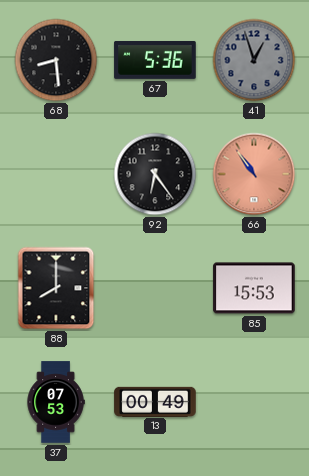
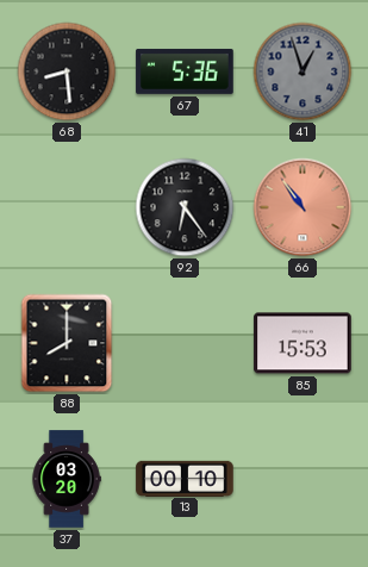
37: 07:53 -> 03:20 (67, 479)
13: 00:49 -> 00:10 (185, 478)
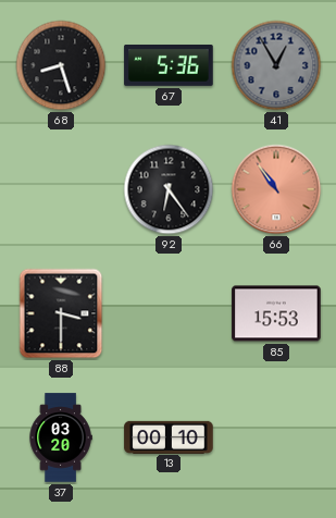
68: 8:29 -> 8:27 (61, 65)
41: 12:57 -> 12:55 (276, 65)
88: 8:00 -> 3:30 (61, 313)
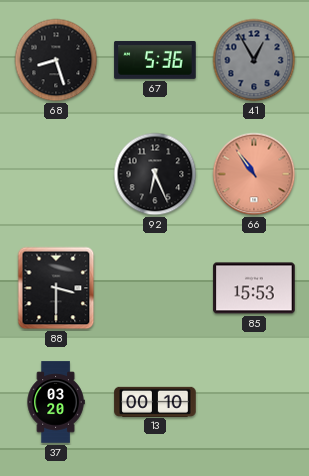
92: 6:24 -> 6:26 (155, 174)
